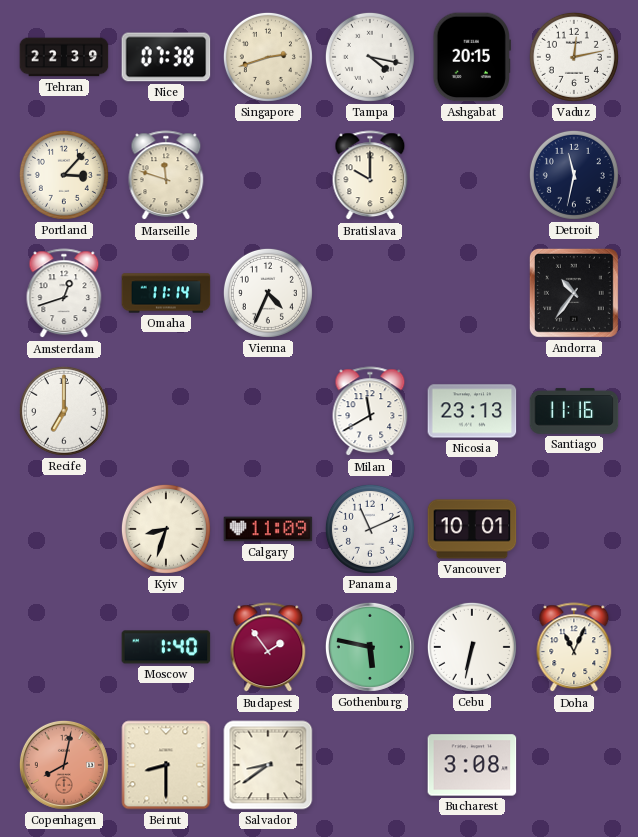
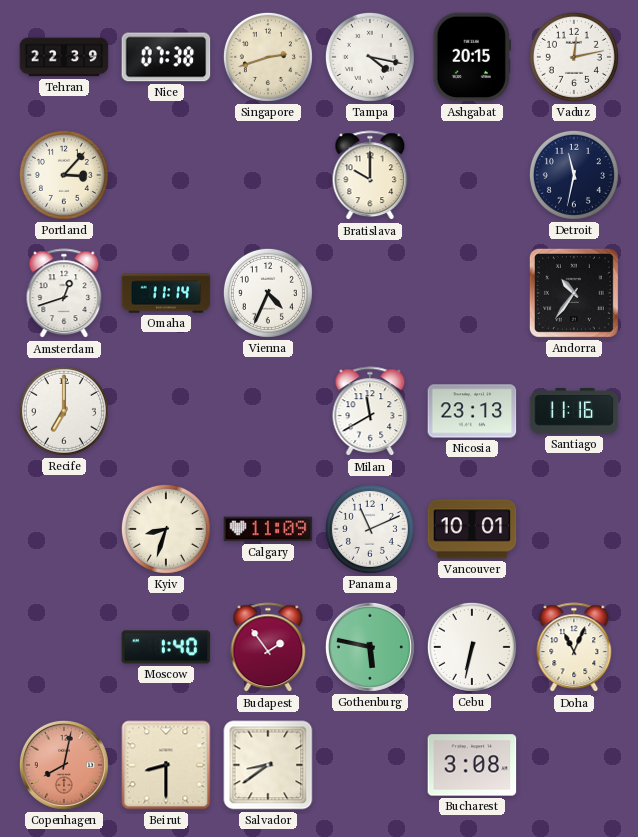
Marseille: 11:48 -> none (166, 176)
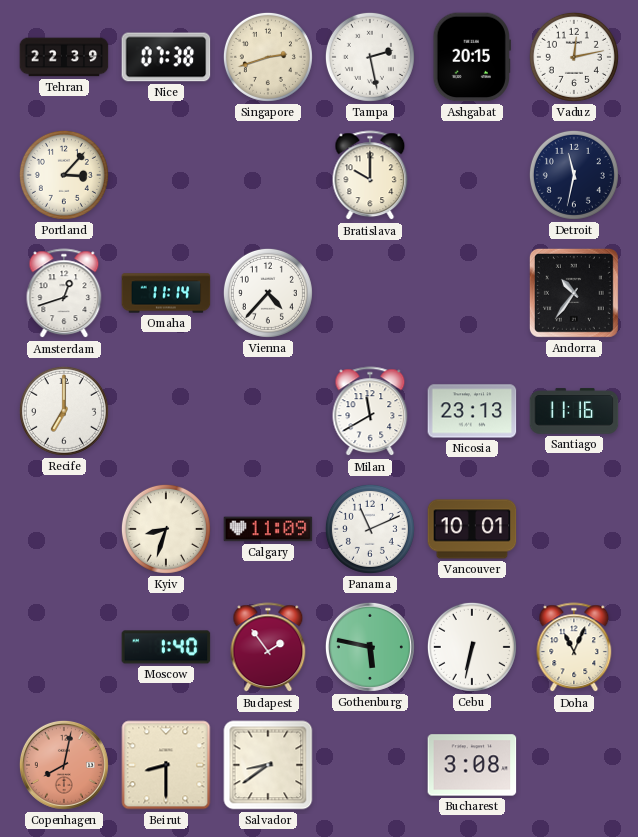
Tampa: 4:17 -> 2:28 (370, 57)
Vienna: 4:34 -> 4:37 (268, 293)
